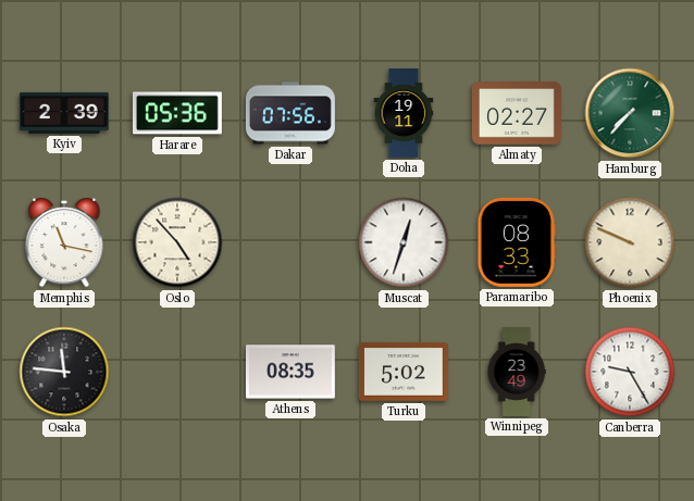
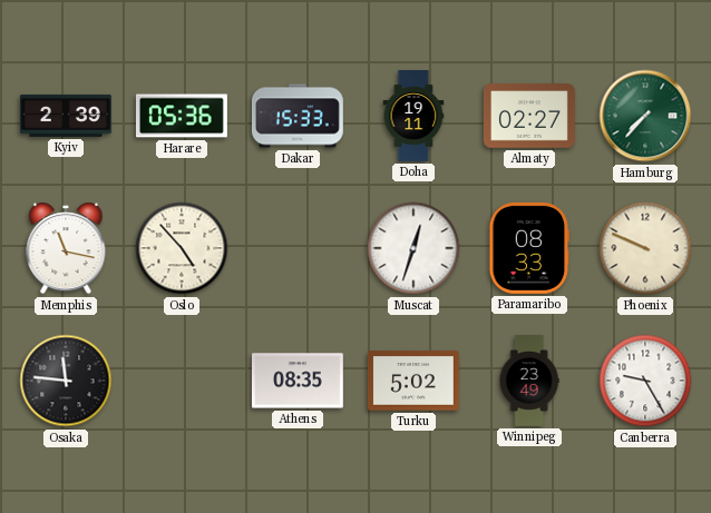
Dakar: 07:56 -> 15:33 (298, 116)
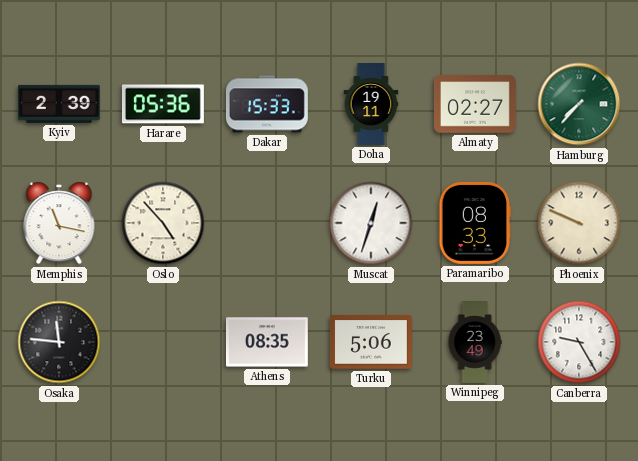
Turku: 5:02 -> 5:06 (371, 342)
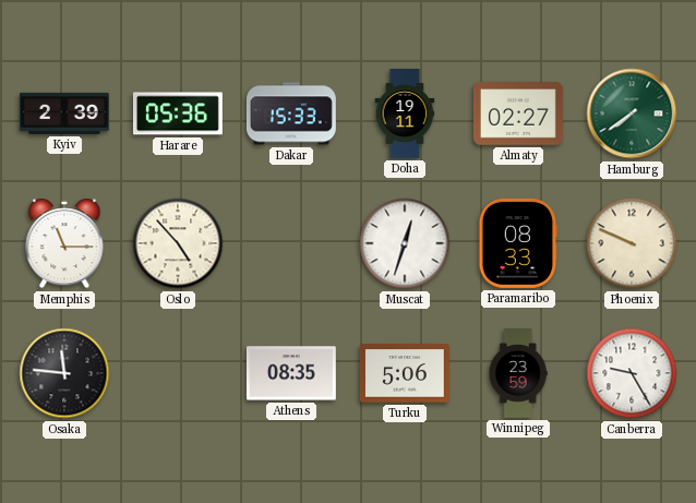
Hamburg: 7:37 -> 7:39 (632, 113)
Memphis: 11:17 -> 11:15 (64, 243)
Winnipeg: 23:49 -> 23:59 (518, 374)
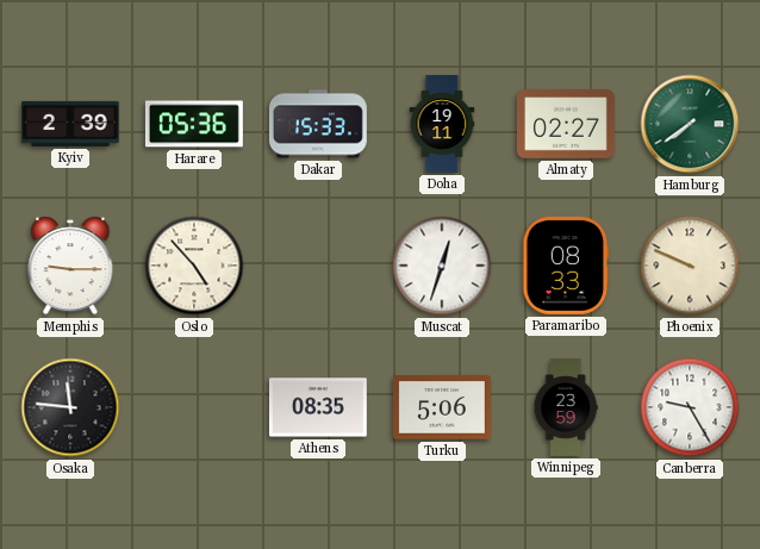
Memphis: 11:15 -> 9:15 (70, 266)
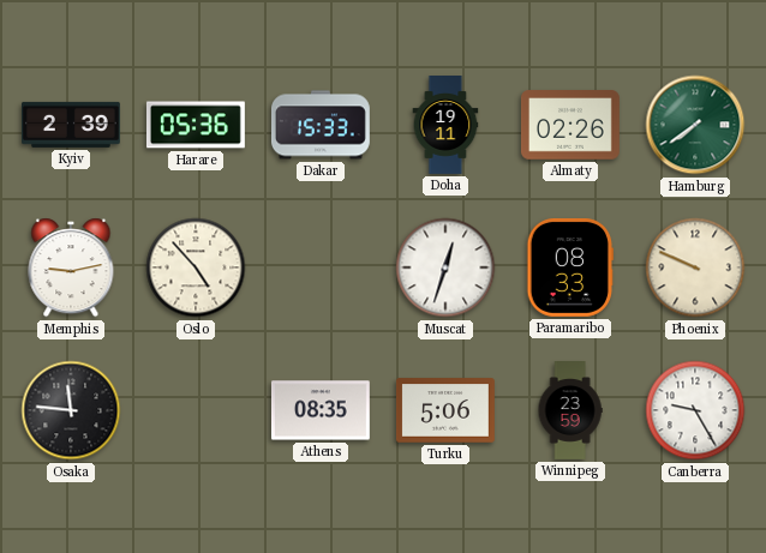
Almaty: 02:27 -> 02:26 (570, 125)
Memphis: 9:15 -> 9:13 (71, 268)
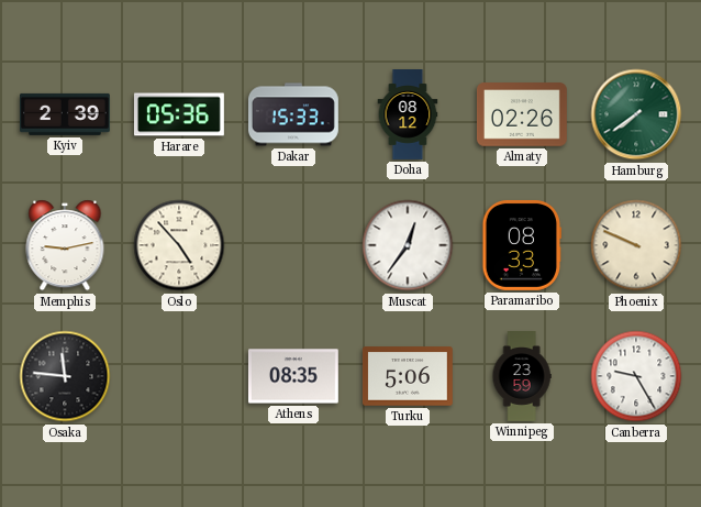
Doha: 19:11 -> 08:12 (408, 115)
Muscat: 12:33 -> 12:36 (408, 245)
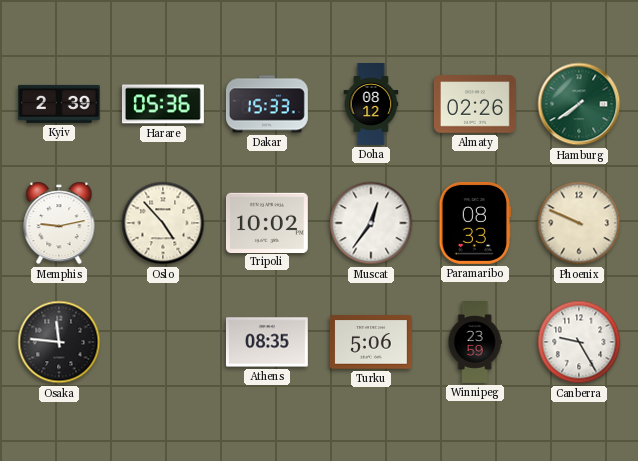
Tripoli: none -> 10:02 (267, 222)
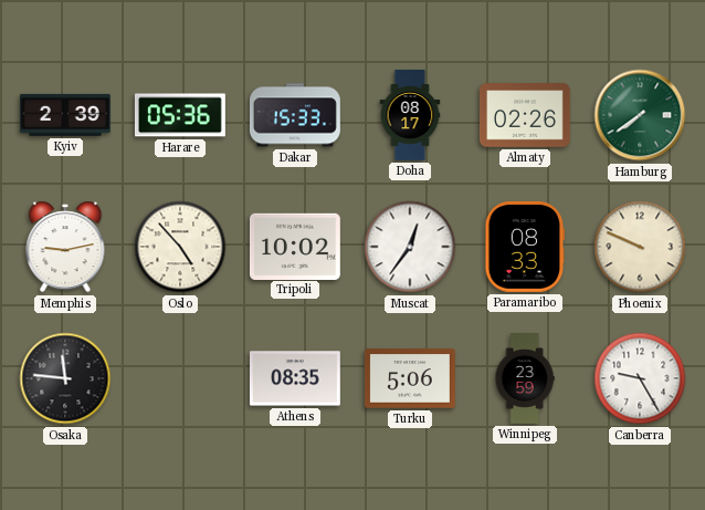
Doha: 08:12 -> 08:17 (410, 116)
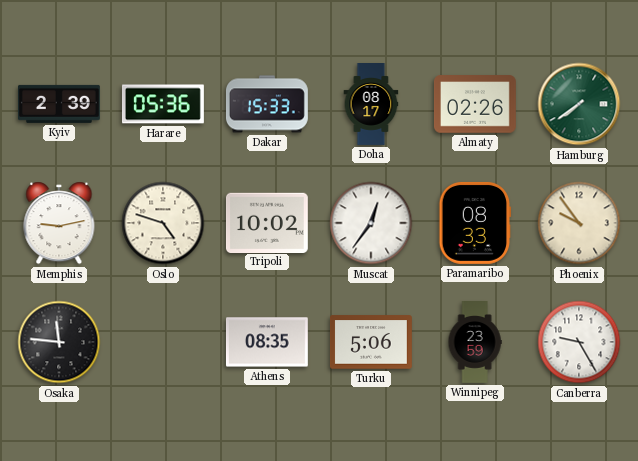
Oslo: 4:53 -> 4:48 (163, 223)
Phoenix: 9:49 -> 9:54 (579, 223)
